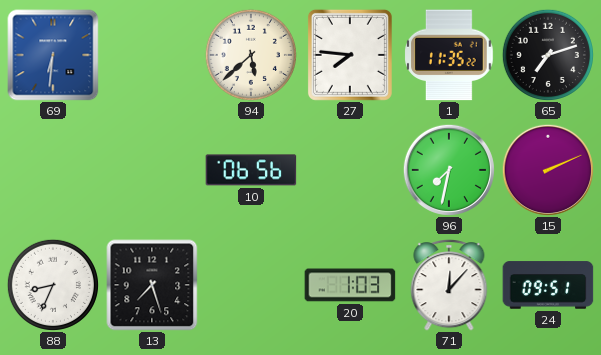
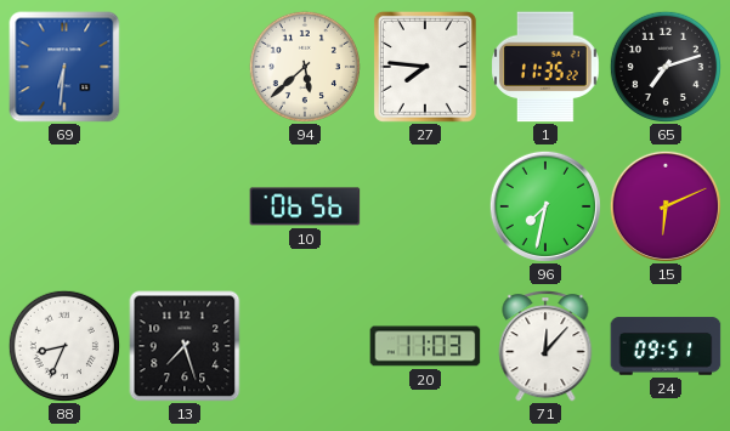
15: 2:11 -> 6:11 (666, 206)
20: 1:03 -> 11:03 (425, 346)
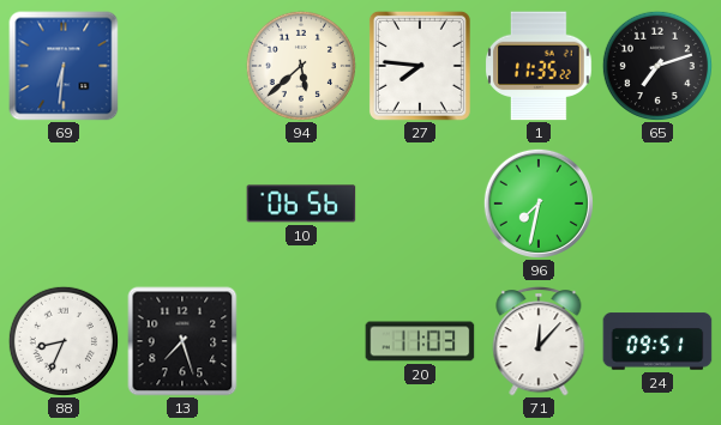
15: 6:11 -> none (666, 206)
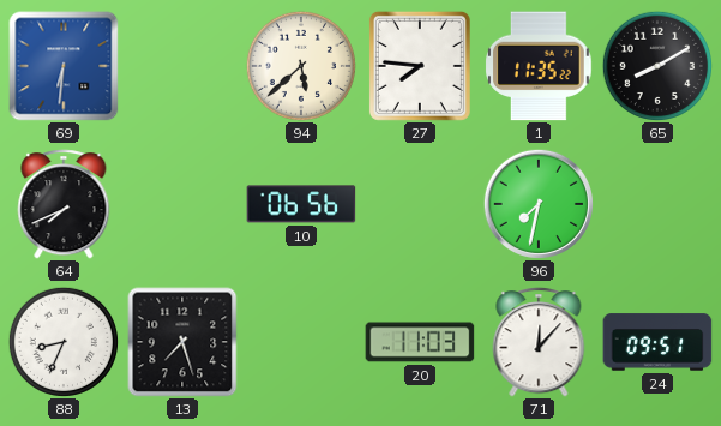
65: 7:12 -> 8:10 (657, 66)
64: none -> 7:41 (64, 204)
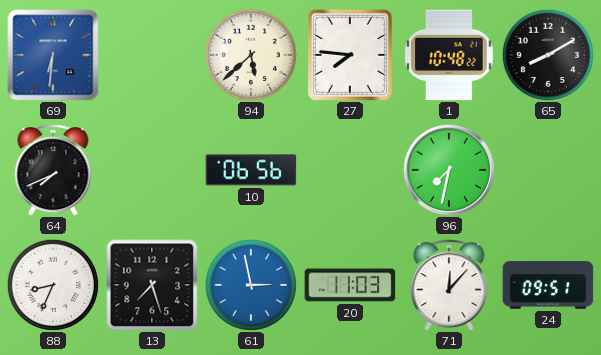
1: 11:35 -> 10:48 (449, 55)
61: none -> 2:58 (251, 285)
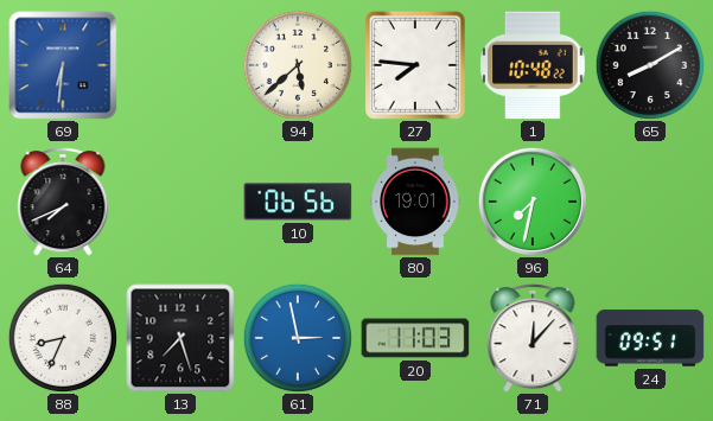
80: none -> 19:01 (415, 202)
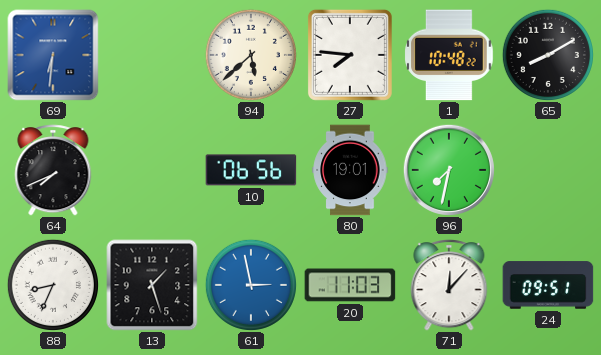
13: 7:27 -> 1:27 (152, 285)
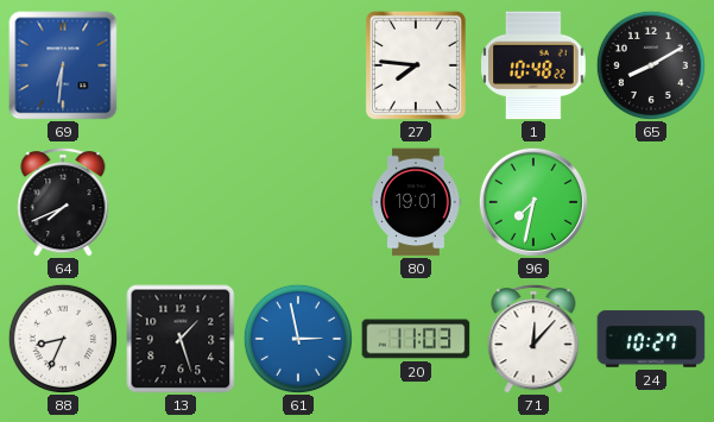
94: 5:38 -> none (251, 55)
10: 06:56 -> none (251, 170)
24: 09:51 -> 10:27 (651, 339)
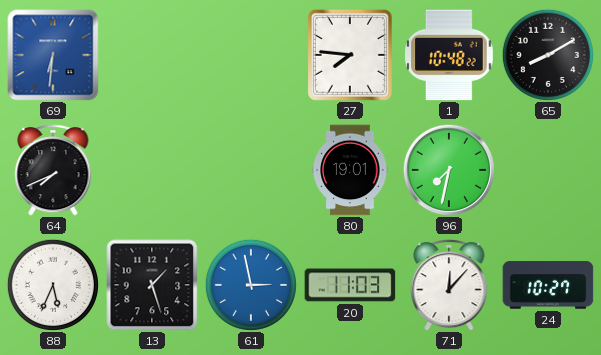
88: 8:34 -> 5:34 (53, 285)
